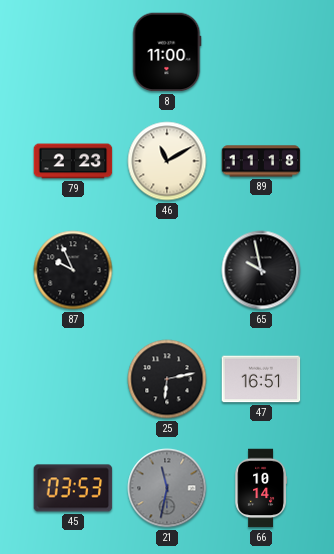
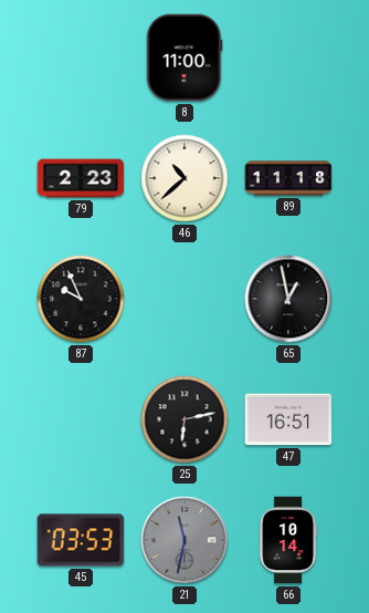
46: 11:10 -> 10:38 (184, 178)
65: 9:58 -> 12:58 (288, 299)
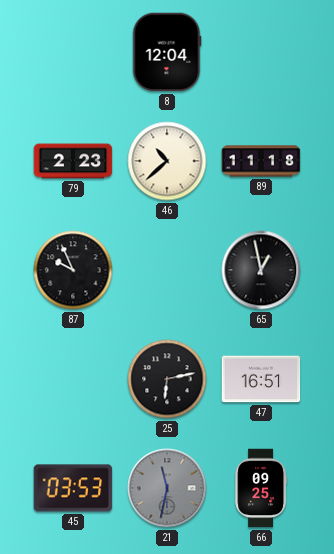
8: 11:00 -> 12:04 (167, 52)
66: 10:14 -> 09:25 (261, 488)
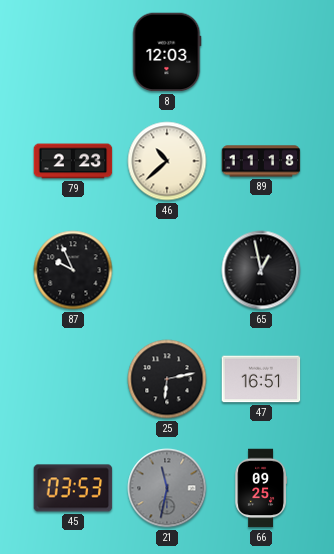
8: 12:04 -> 12:03 (167, 52)
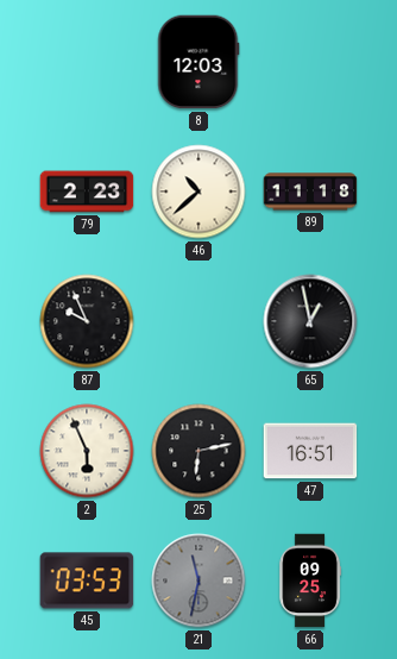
2: none -> 5:56 (87, 451)
